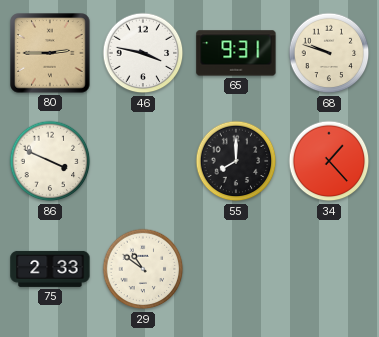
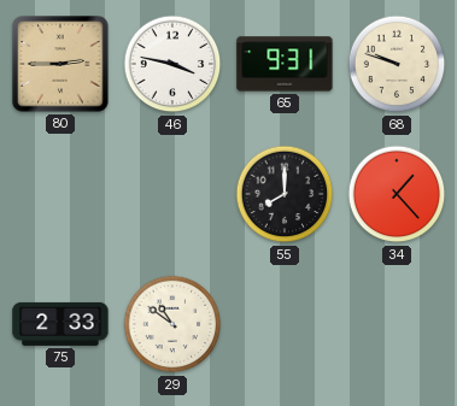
86: 3:49 -> none (50, 161)
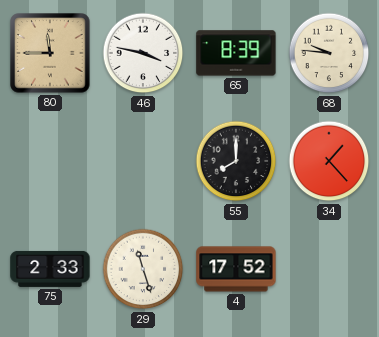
80: 2:45 -> 11:45 (50, 53)
65: 9:31 -> 8:39 (236, 53)
68: 9:48 -> 9:46 (329, 53)
29: 10:51 -> 11:27 (143, 269)
4: none -> 17:52 (236, 269)
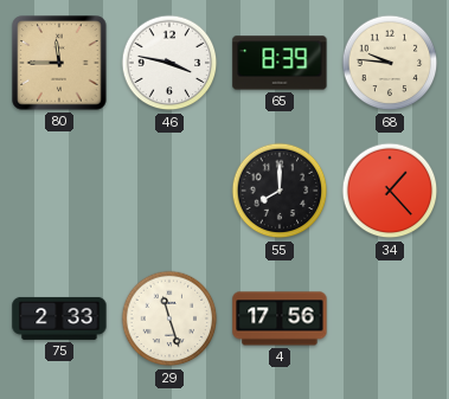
4: 17:52 -> 17:56 (280, 318)
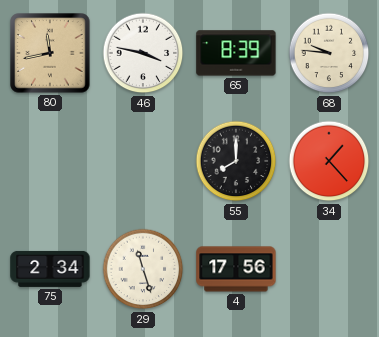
80: 11:45 -> 11:43 (50, 53)
75: 2:33 -> 2:34 (50, 269)
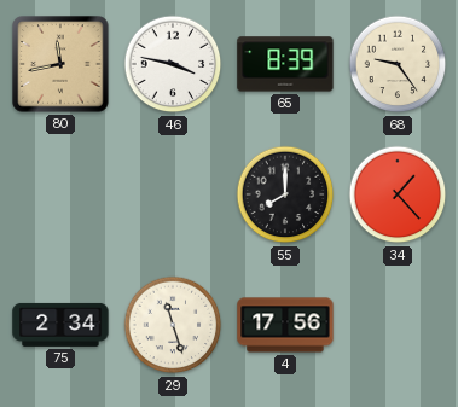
68: 9:46 -> 9:24 (398, 64)
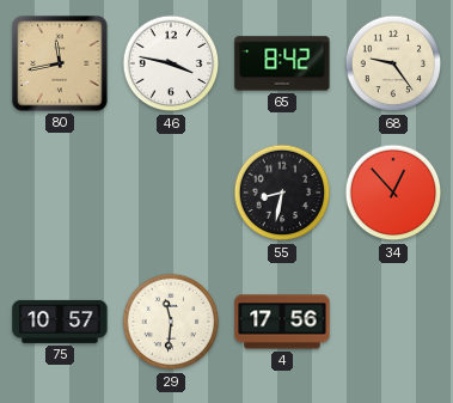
65: 8:39 -> 8:42 (282, 63)
55: 8:00 -> 8:32 (282, 193)
34: 1:23 -> 12:53 (393, 193)
75: 2:34 -> 10:57 (60, 322)
29: 11:27 -> 11:31 (171, 322)
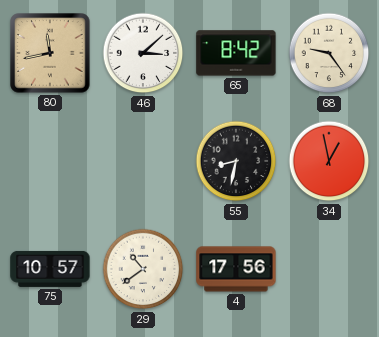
46: 3:47 -> 3:08 (143, 53)
34: 12:53 -> 12:58 (329, 161)
29: 11:31 -> 10:39 (143, 269)
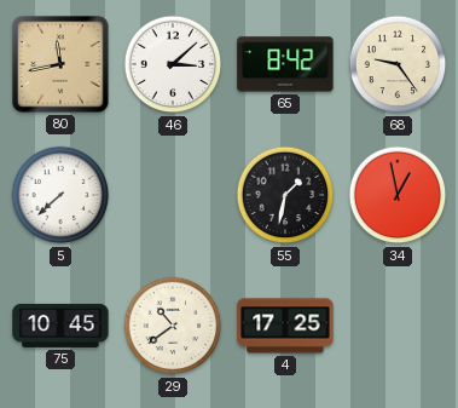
5: none -> 7:38 (60, 195)
55: 8:32 -> 1:32 (285, 195)
75: 10:57 -> 10:45 (60, 326)
4: 17:56 -> 17:25 (285, 326)
